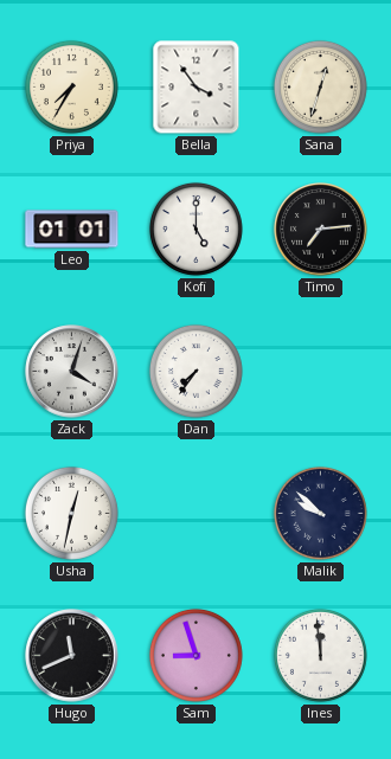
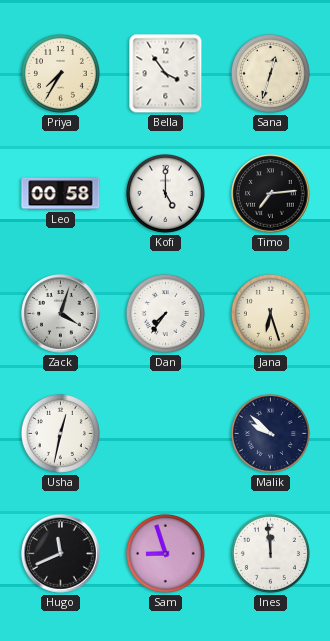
Leo: 01:01 -> 00:58 (61, 194)
Jana: none -> 6:27 (270, 313)
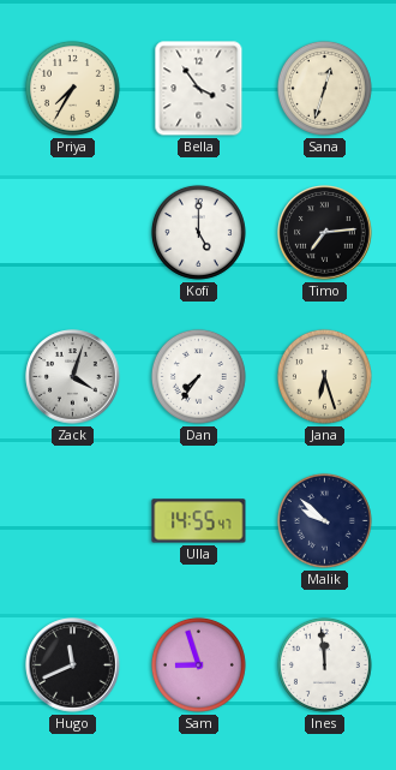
Leo: 00:58 -> none (61, 194)
Usha: 12:32 -> none (60, 433)
Ulla: none -> 14:55 (199, 521)
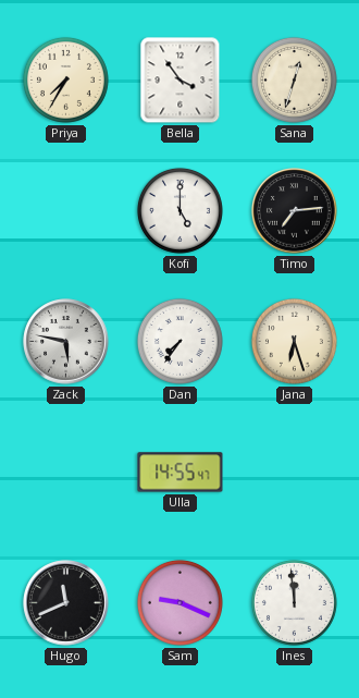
Zack: 4:03 -> 5:47 (66, 342)
Malik: 9:52 -> none (324, 520)
Sam: 8:57 -> 9:19 (179, 602)
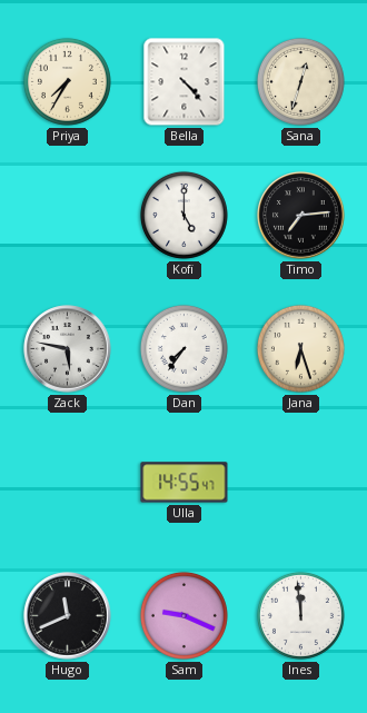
Bella: 3:54 -> 4:23 (185, 82)
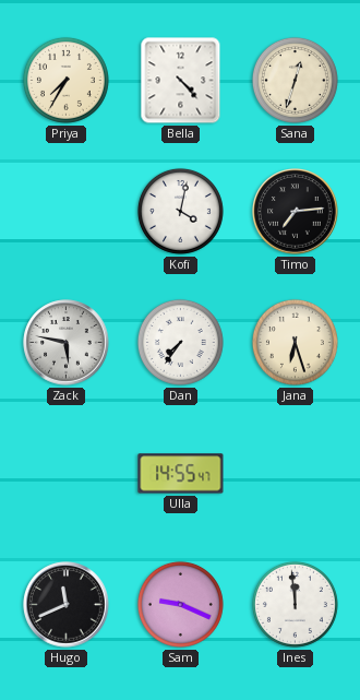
Kofi: 5:00 -> 4:02 (180, 211)
